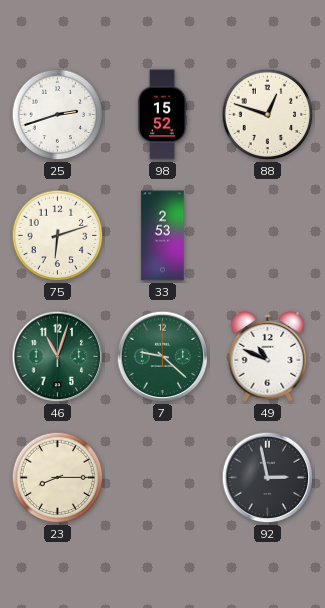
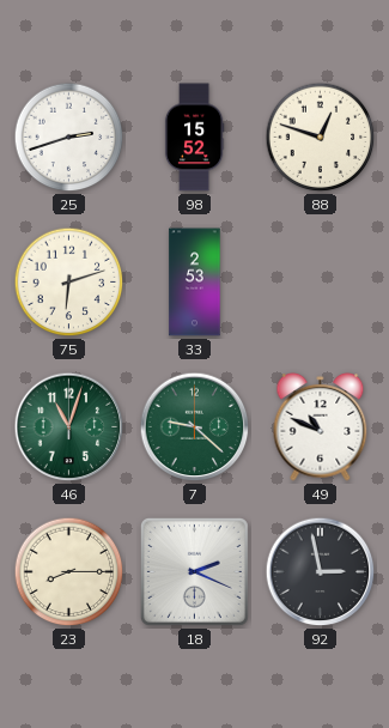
18: none -> 2:19 (194, 571)
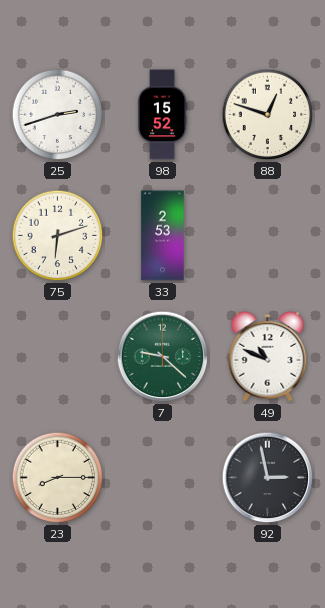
46: 11:03 -> none (69, 427)
18: 2:19 -> none (194, 571)
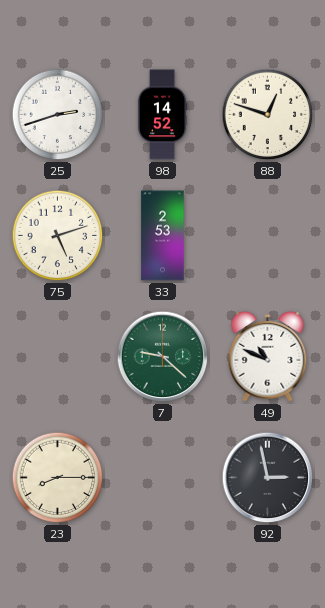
98: 15:52 -> 14:52 (162, 115)
75: 6:12 -> 5:12 (58, 236)
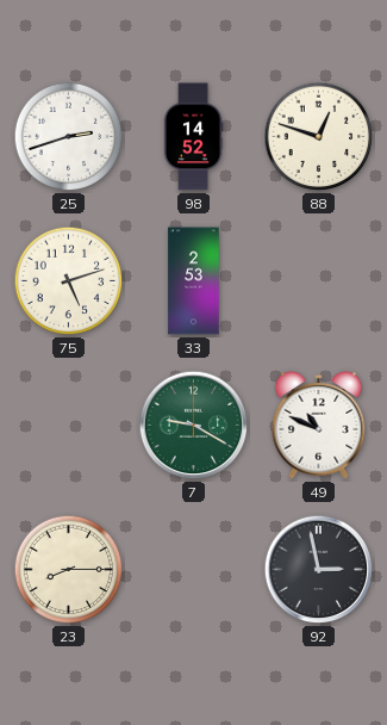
7: 9:22 -> 9:20 (194, 426)
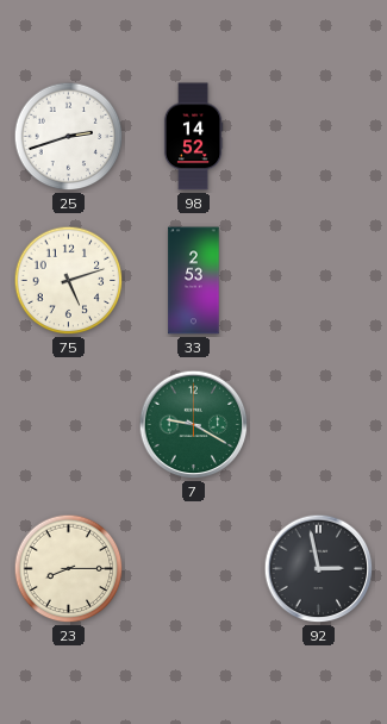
88: 12:48 -> none (319, 137)
49: 10:49 -> none (319, 426)
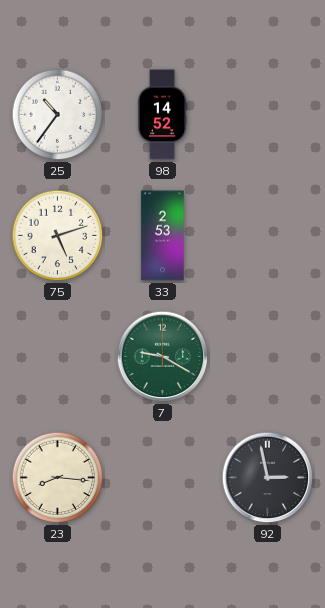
25: 2:42 -> 10:36 (58, 115)
23: 8:15 -> 8:16 (58, 478)
